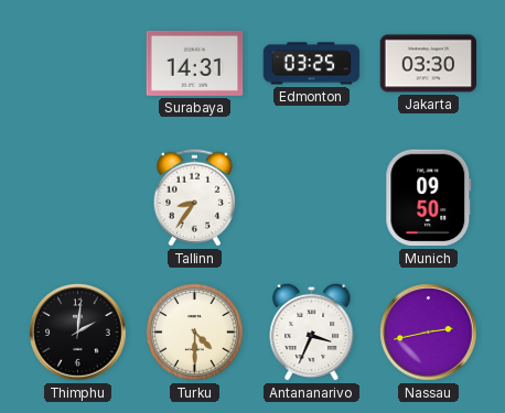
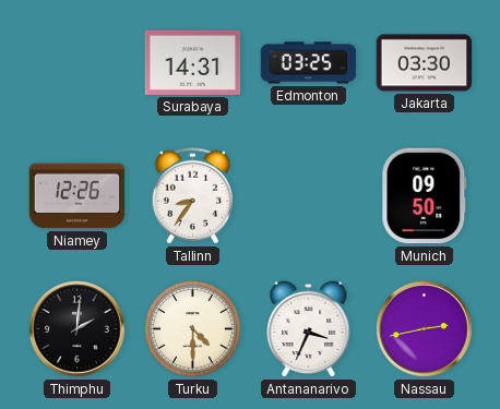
Niamey: none -> 12:26 (78, 196)
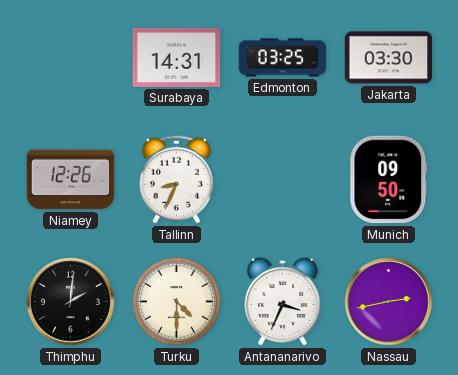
Tallinn: 8:36 -> 8:34 (176, 180)
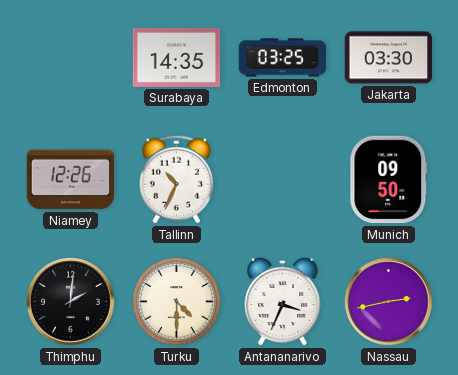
Surabaya: 14:31 -> 14:35 (177, 57)
Tallinn: 8:34 -> 10:34 (176, 180)
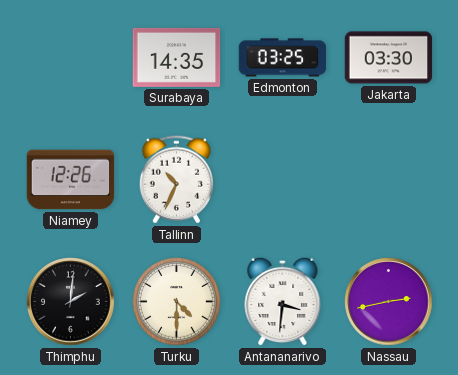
Munich: 09:50 -> none (389, 180)
Antananarivo: 3:34 -> 3:31 (283, 301)
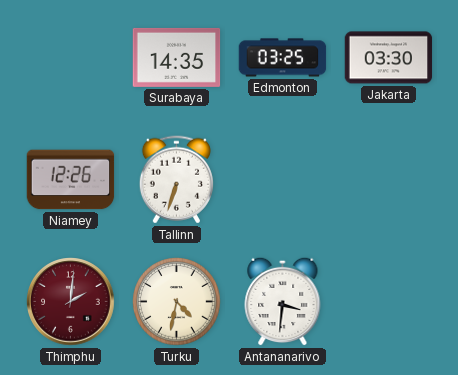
Tallinn: 10:34 -> 6:33 (176, 180)
Thimphu dial: black -> burgundy (71, 302)
Turku: 4:30 -> 4:32 (177, 302)
Nassau: 2:43 -> none (389, 302)
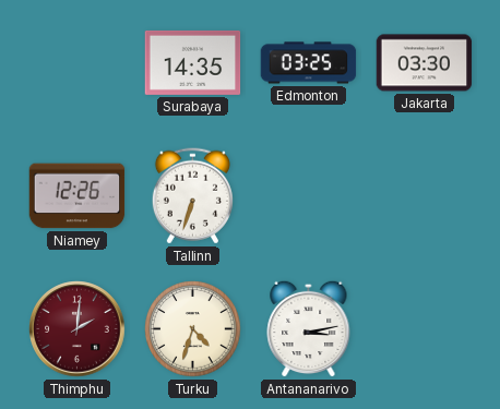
Turku: 4:32 -> 4:33 (193, 329)
Antananarivo: 3:31 -> 3:13 (309, 328)
